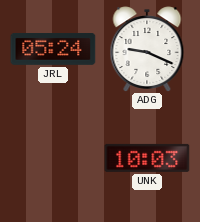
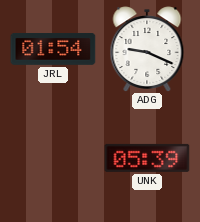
JRL: 05:24 -> 01:54 (53, 50)
UNK: 10:03 -> 05:39 (147, 158)
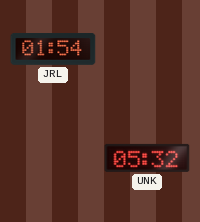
ADG: 9:19 -> none (147, 49)
UNK: 05:39 -> 05:32 (147, 158)
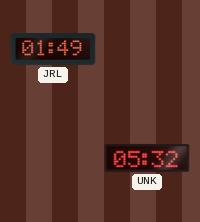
JRL: 01:54 -> 01:49 (53, 50)
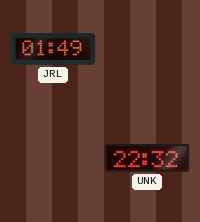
UNK: 05:32 -> 22:32 (147, 158)
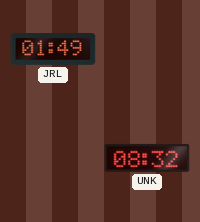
UNK: 22:32 -> 08:32 (147, 158)
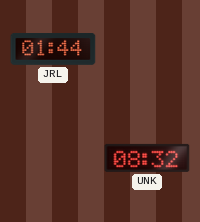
JRL: 01:49 -> 01:44 (53, 50)
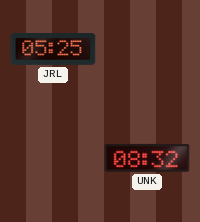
JRL: 01:44 -> 05:25 (53, 50)
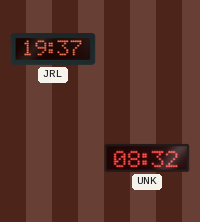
JRL: 05:25 -> 19:37 (53, 50)
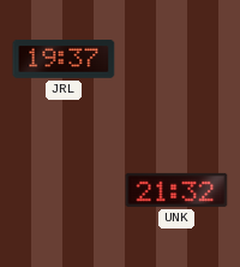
UNK: 08:32 -> 21:32 (176, 190)
